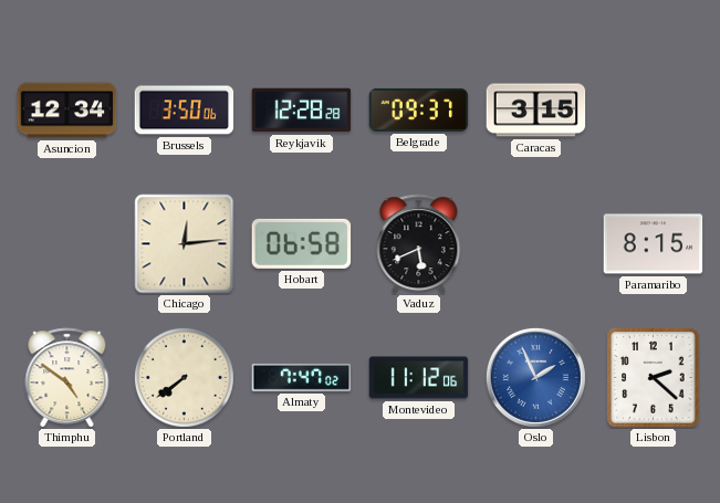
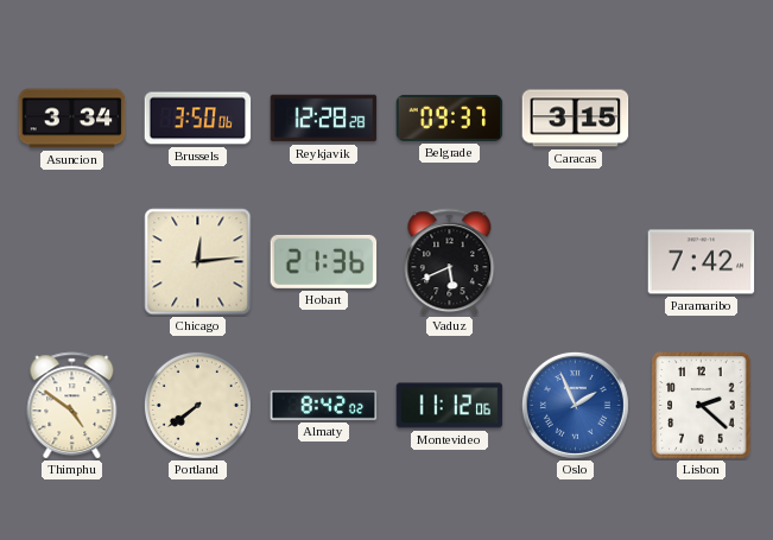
Asuncion: 12:34 -> 3:34 (72, 119)
Hobart: 06:58 -> 21:36 (324, 261)
Paramaribo: 8:15 -> 7:42 (702, 262)
Almaty: 7:47 -> 8:42 (324, 405)
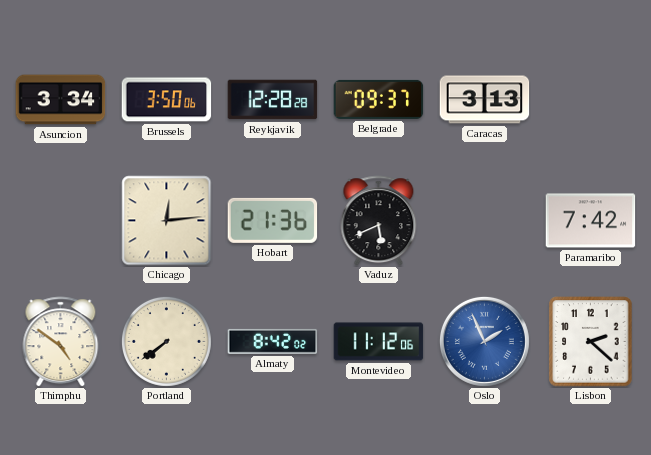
Caracas: 3:15 -> 3:13 (485, 100)
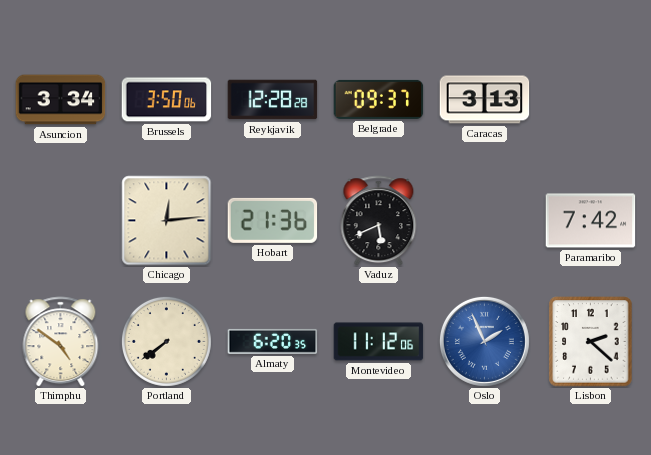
Almaty: 8:42 -> 6:20 (273, 341)
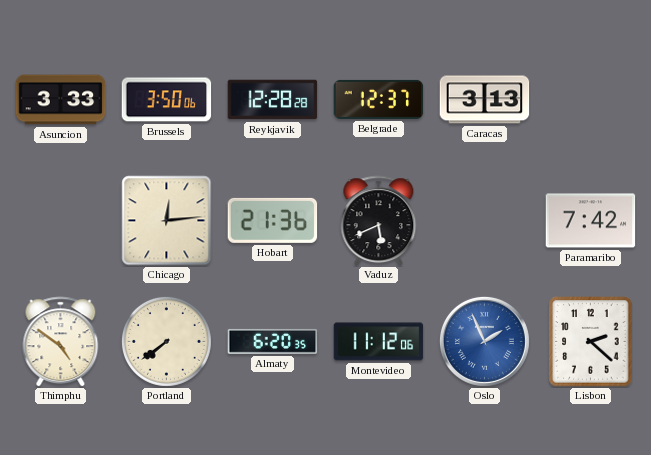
Asuncion: 3:34 -> 3:33 (61, 100)
Belgrade: 09:37 -> 12:37 (379, 99)
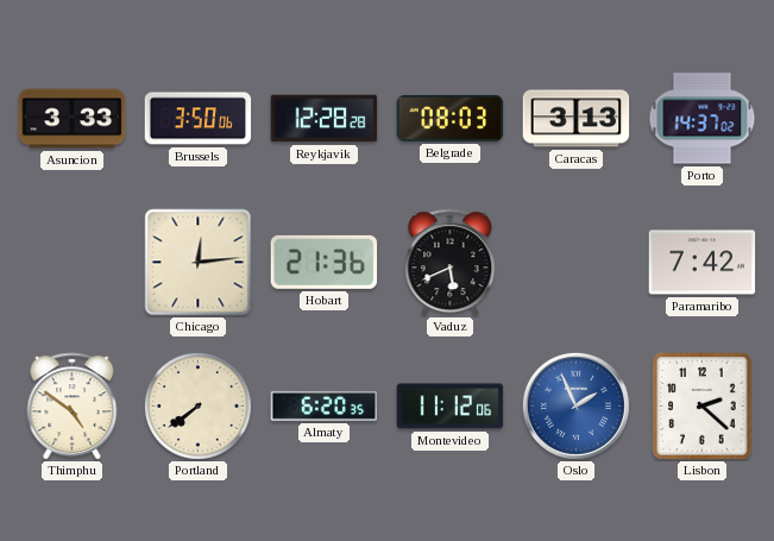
Belgrade: 12:37 -> 08:03 (451, 118)
Porto: none -> 14:37 (703, 119)
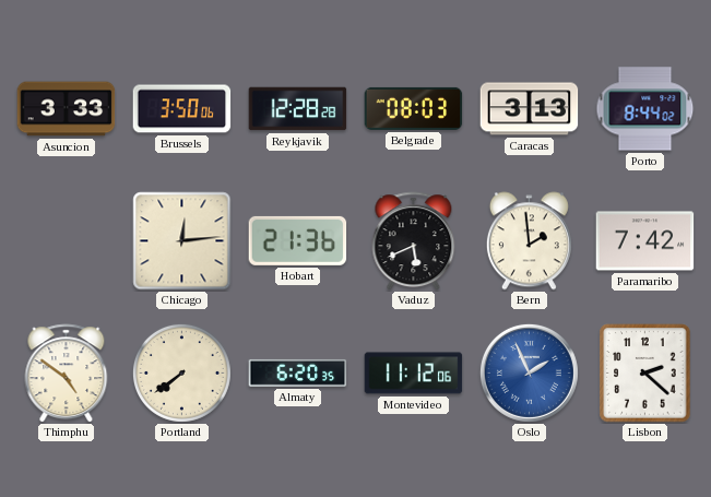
Porto: 14:37 -> 8:44 (645, 109)
Bern: none -> 1:59 (529, 241)
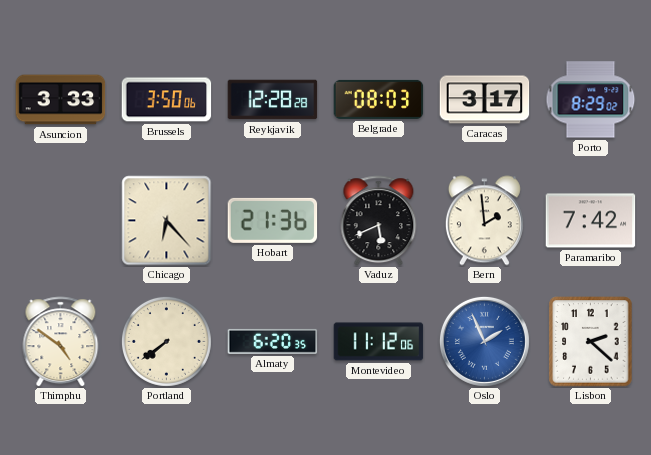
Caracas: 3:13 -> 3:17 (485, 100)
Porto: 8:44 -> 8:29 (591, 100)
Chicago: 12:14 -> 6:23 (167, 221)
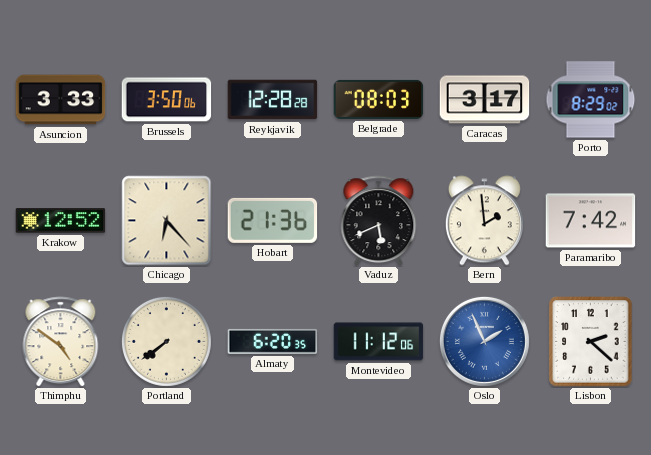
Krakow: none -> 12:52 (61, 221)
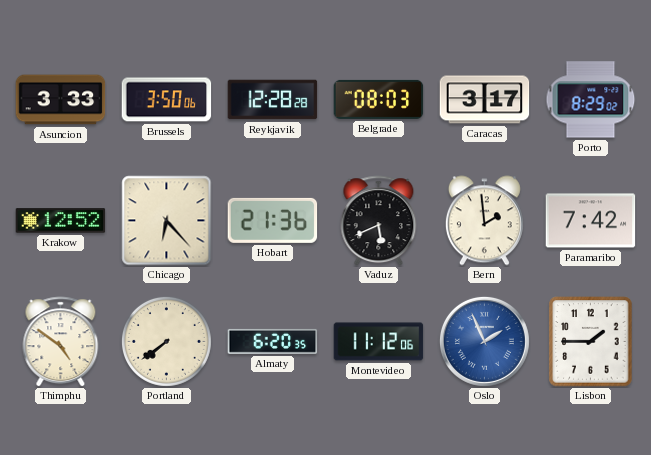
Lisbon: 2:22 -> 1:45 (591, 342)
